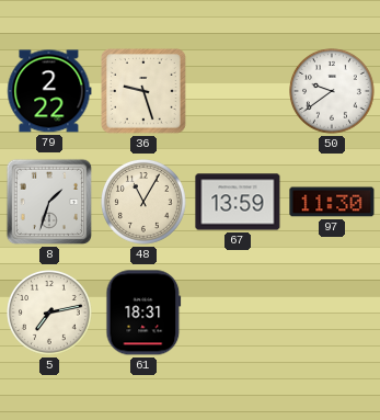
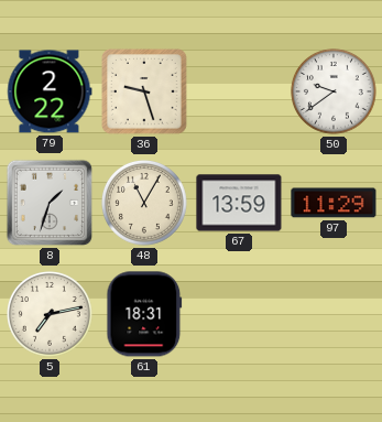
97: 11:30 -> 11:29 (334, 203)
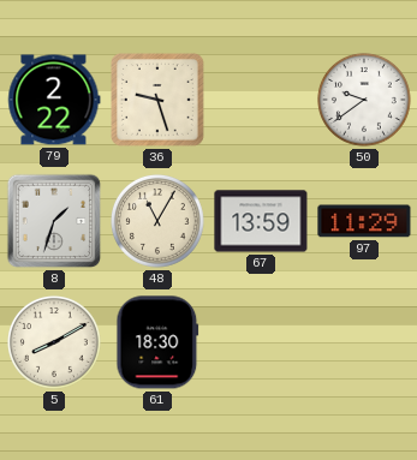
5: 7:13 -> 8:10 (55, 343)
61: 18:31 -> 18:30 (157, 342)
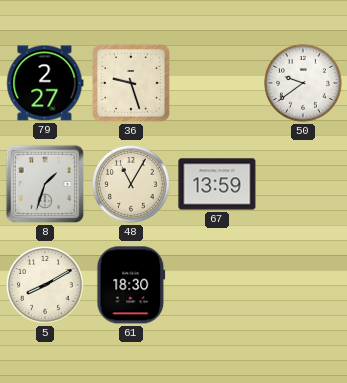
79: 2:22 -> 2:27 (45, 83)
97: 11:29 -> none (364, 221)
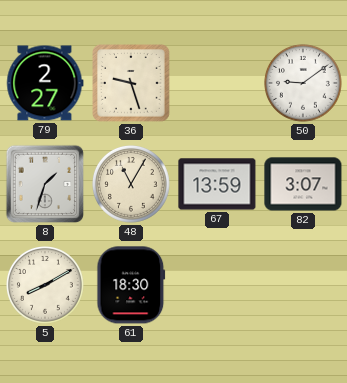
50: 9:39 -> 9:09 (304, 84)
82: none -> 3:07 (303, 184)
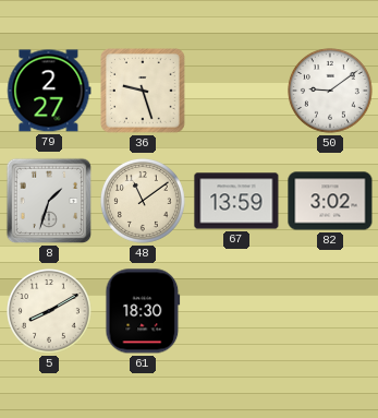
48: 11:05 -> 11:09 (144, 202)
82: 3:07 -> 3:02 (330, 201)
